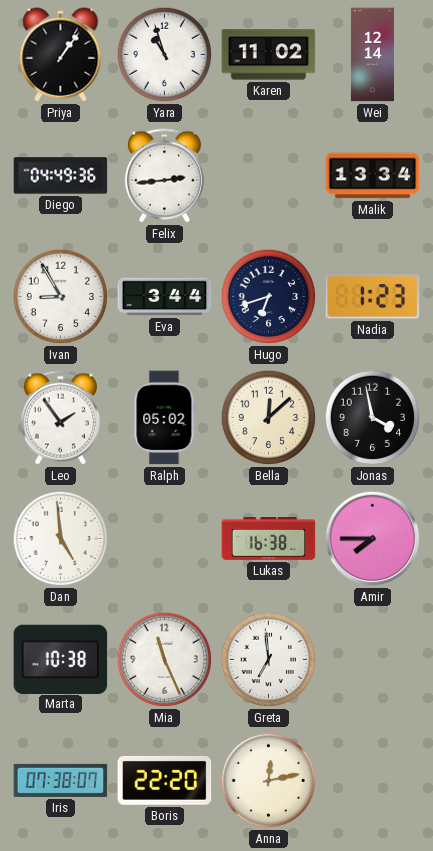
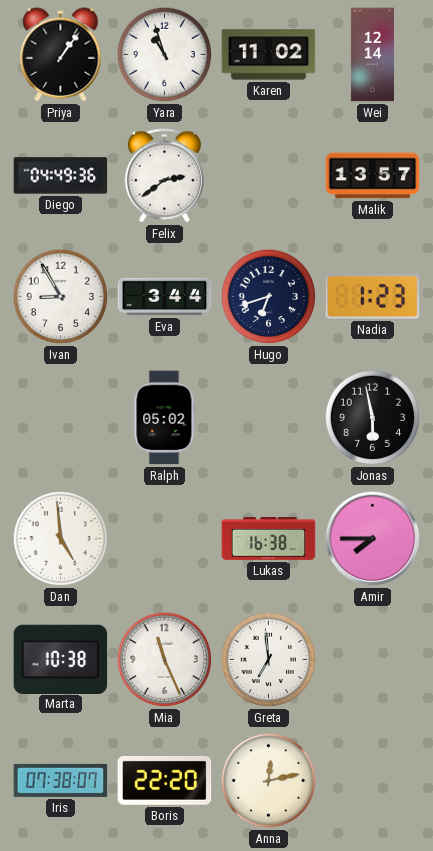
Felix: 2:44 -> 2:39 (164, 176)
Malik: 13:34 -> 13:57 (373, 176)
Leo: 1:54 -> none (60, 418)
Bella: 12:08 -> none (269, 418)
Jonas: 3:58 -> 5:58 (373, 418)
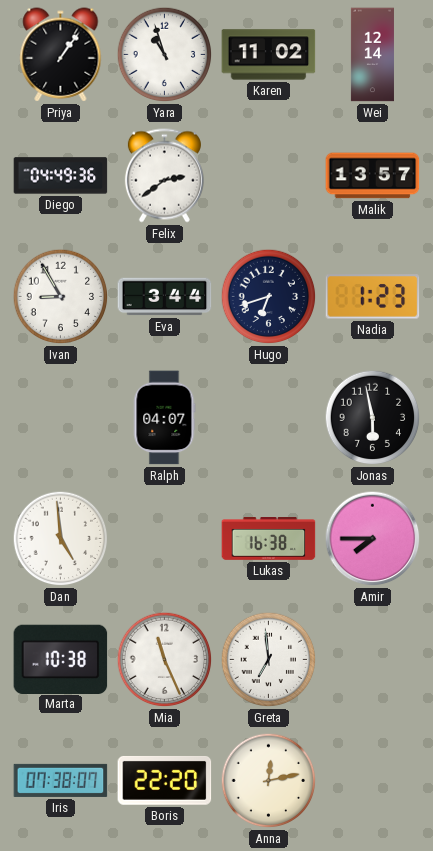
Ralph: 05:02 -> 04:07 (164, 418)
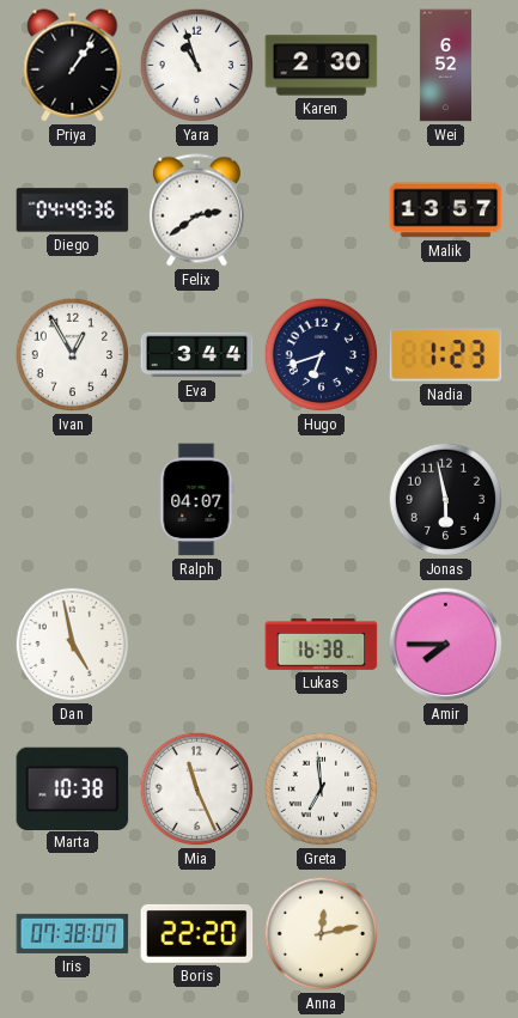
Karen: 11:02 -> 2:30 (322, 66)
Wei: 12:14 -> 6:52 (445, 66)
Ivan: 8:55 -> 12:55 (73, 355)
Dan: 4:59 -> 4:58 (73, 645)
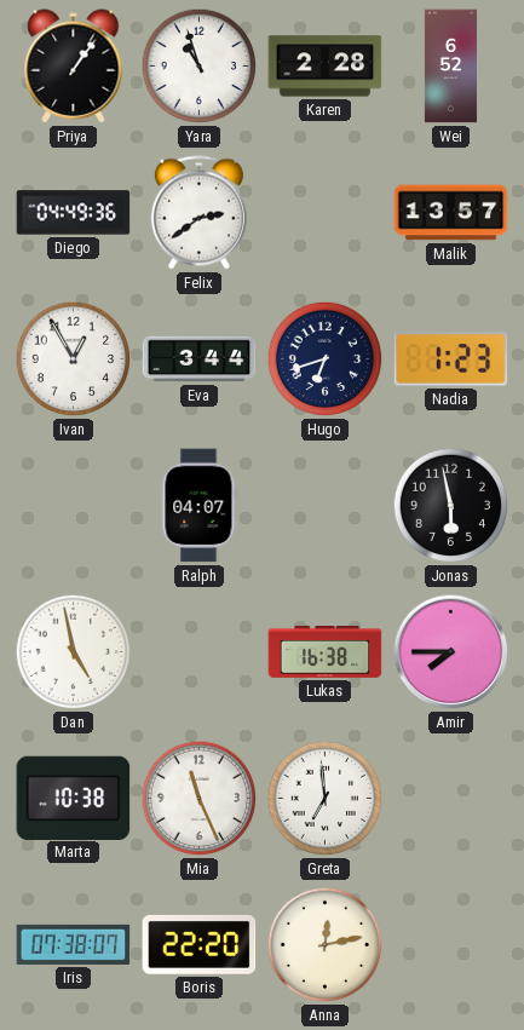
Karen: 2:30 -> 2:28 (326, 67)
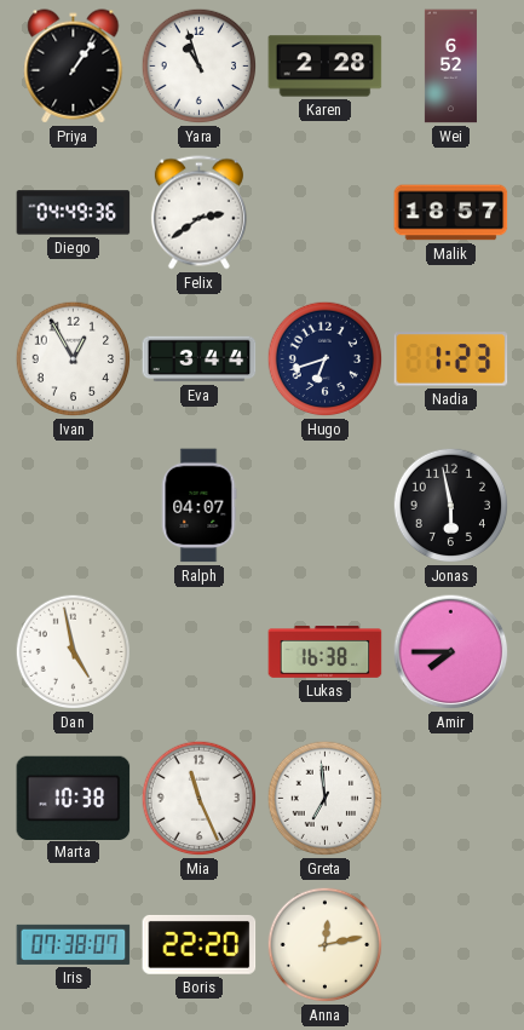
Malik: 13:57 -> 18:57 (451, 213)
